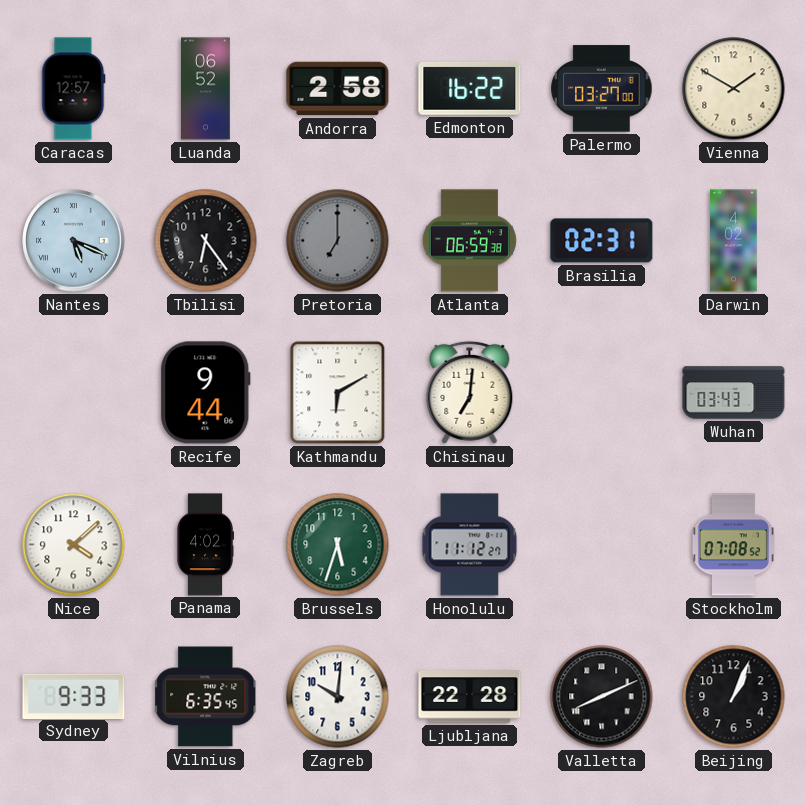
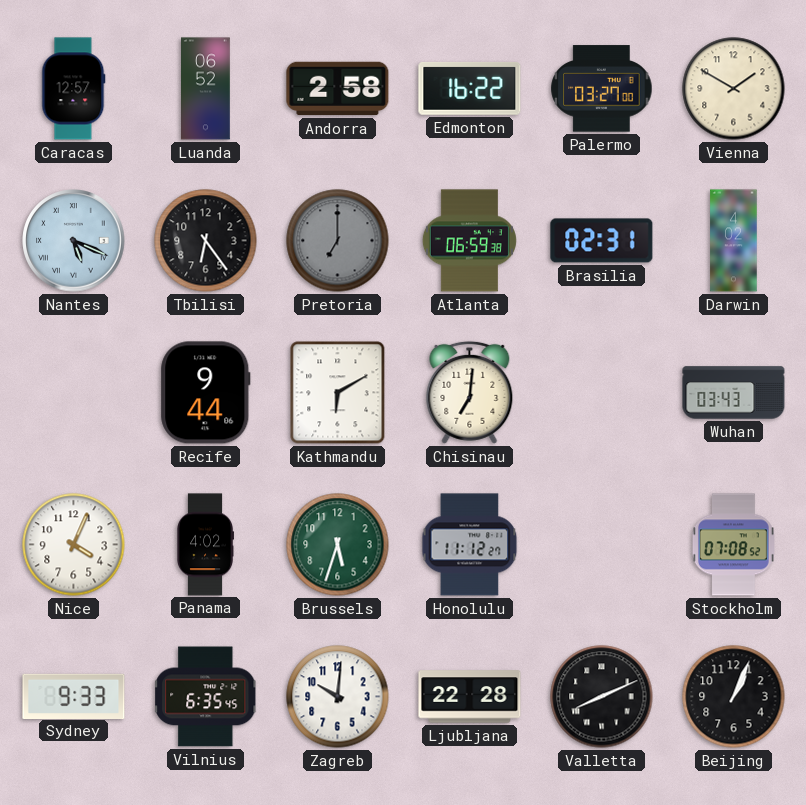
Nice: 4:08 -> 4:04 (74, 545)
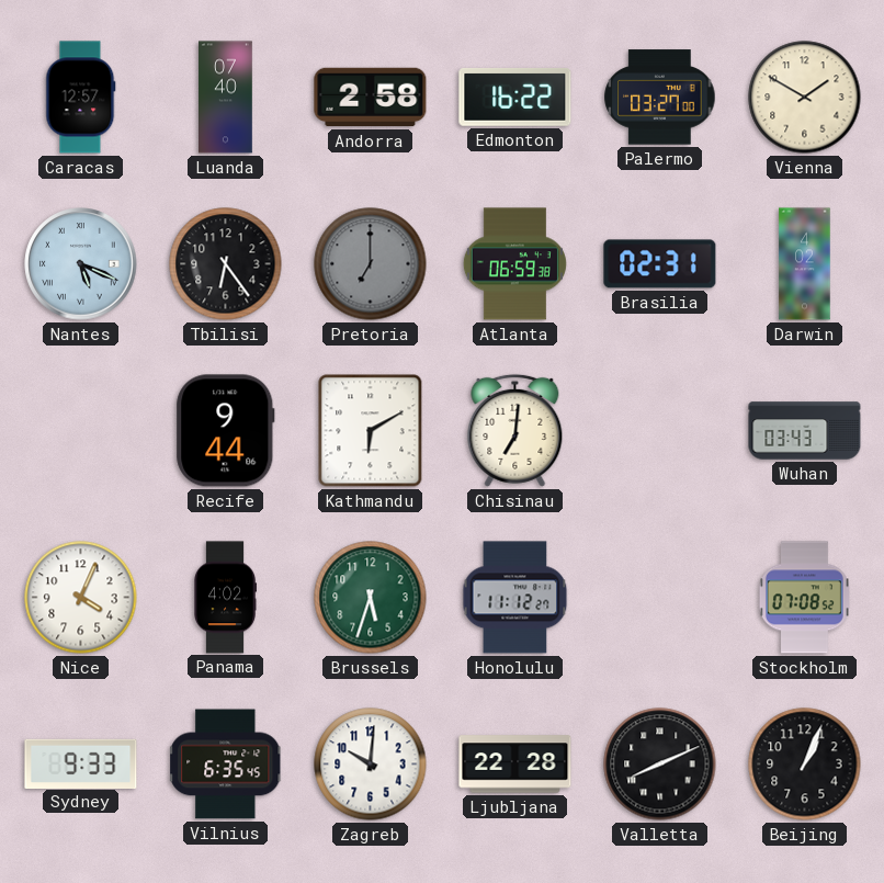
Luanda: 06:52 -> 07:40 (226, 98)
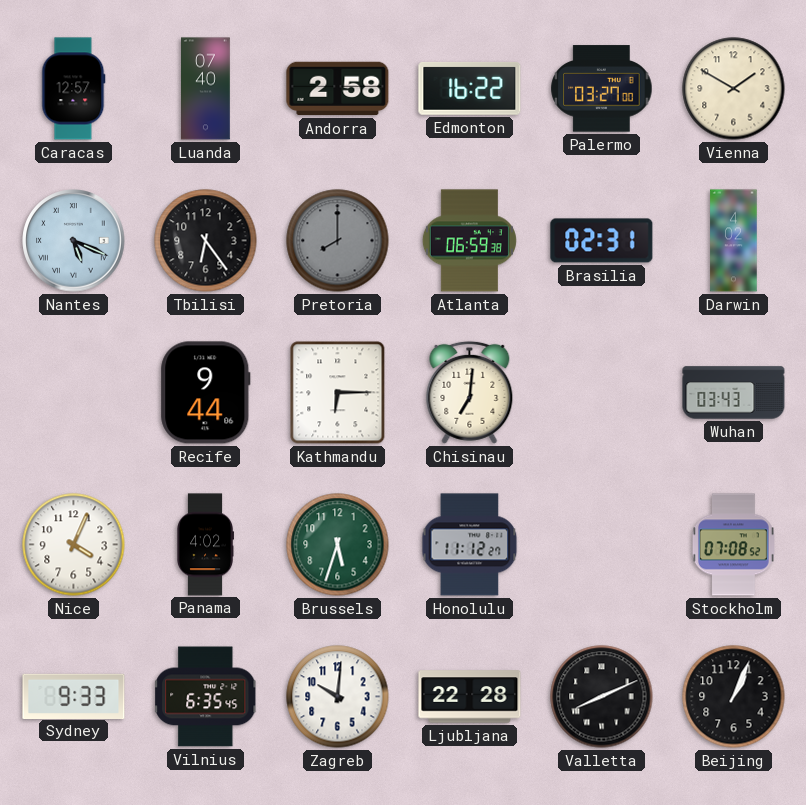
Pretoria: 7:00 -> 8:00 (338, 241)
Kathmandu: 6:10 -> 6:15 (338, 393)
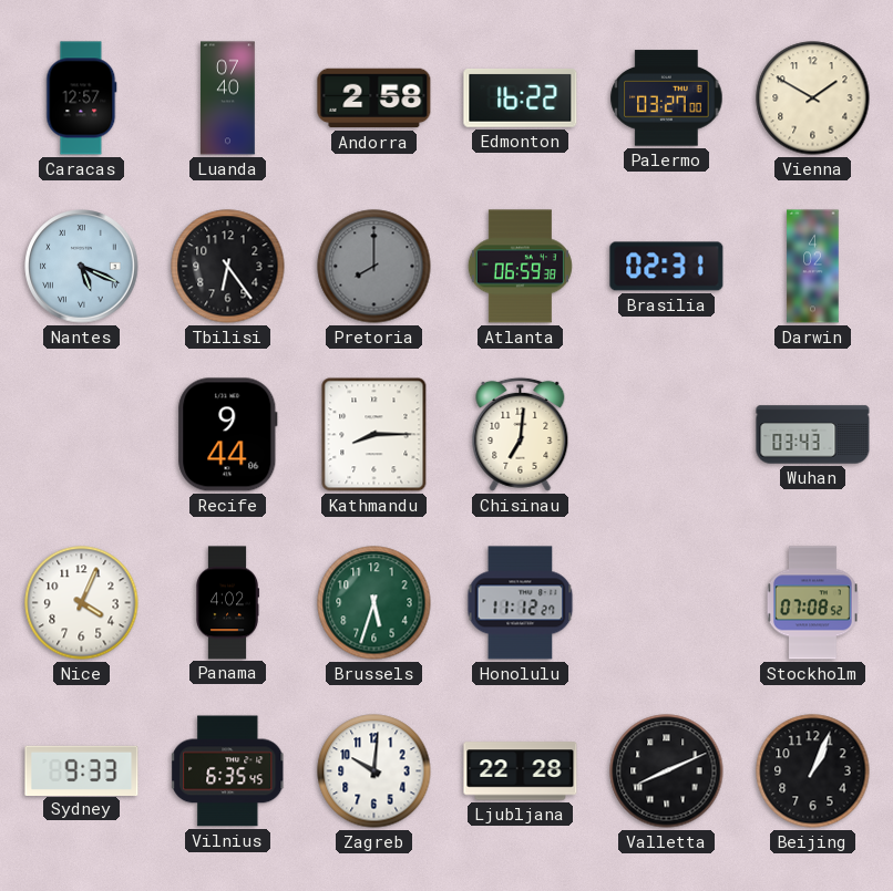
Kathmandu: 6:15 -> 8:15 (374, 435)
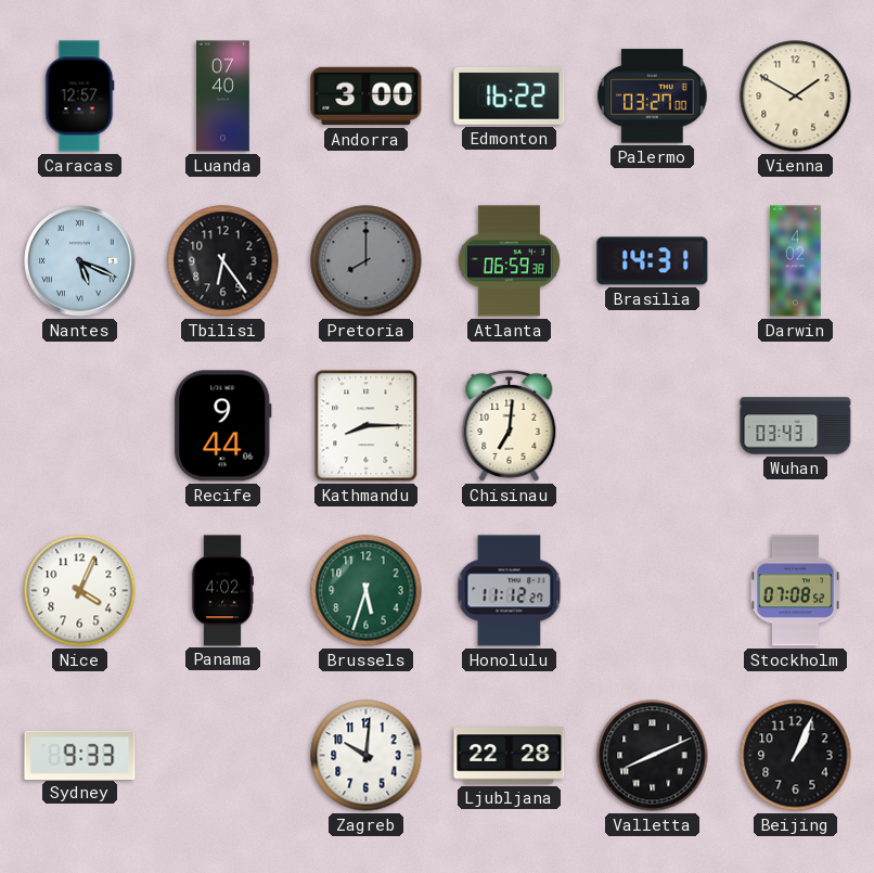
Andorra: 2:58 -> 3:00 (367, 97)
Brasilia: 02:31 -> 14:31 (653, 261)
Vilnius: 6:35 -> none (228, 771)
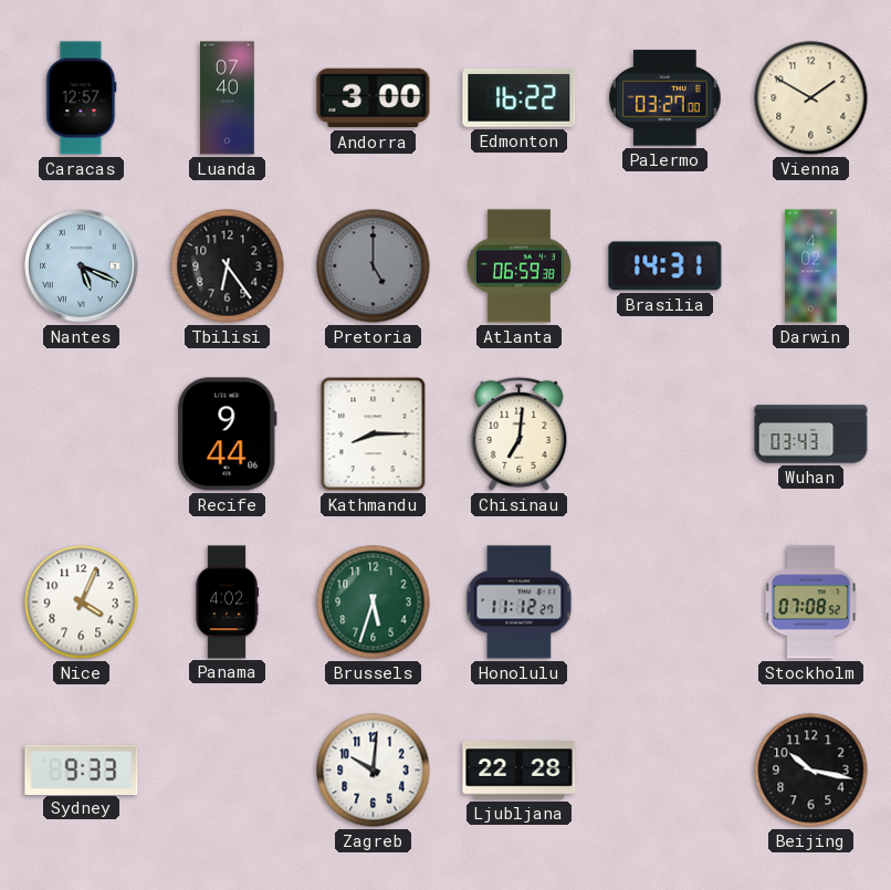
Pretoria: 8:00 -> 5:00 (374, 266)
Valletta: 8:11 -> none (653, 756)
Beijing: 1:04 -> 10:17 (811, 771)
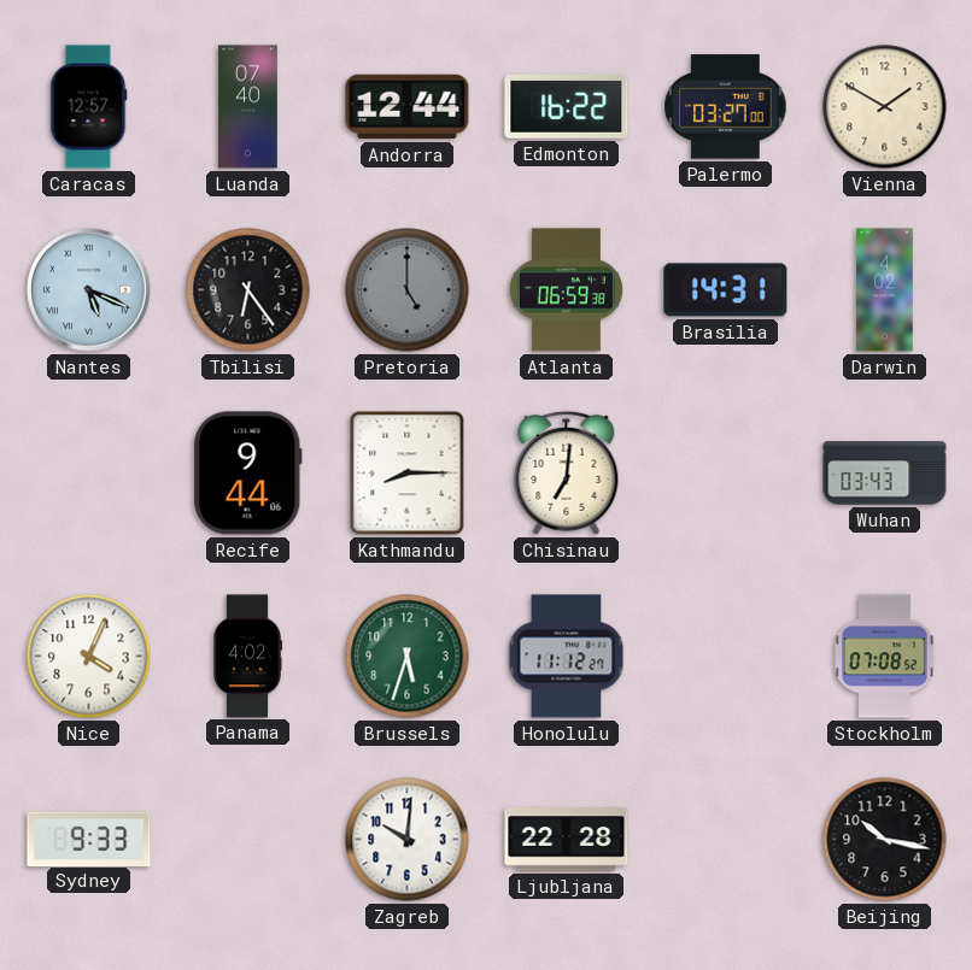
Andorra: 3:00 -> 12:44 (408, 107)
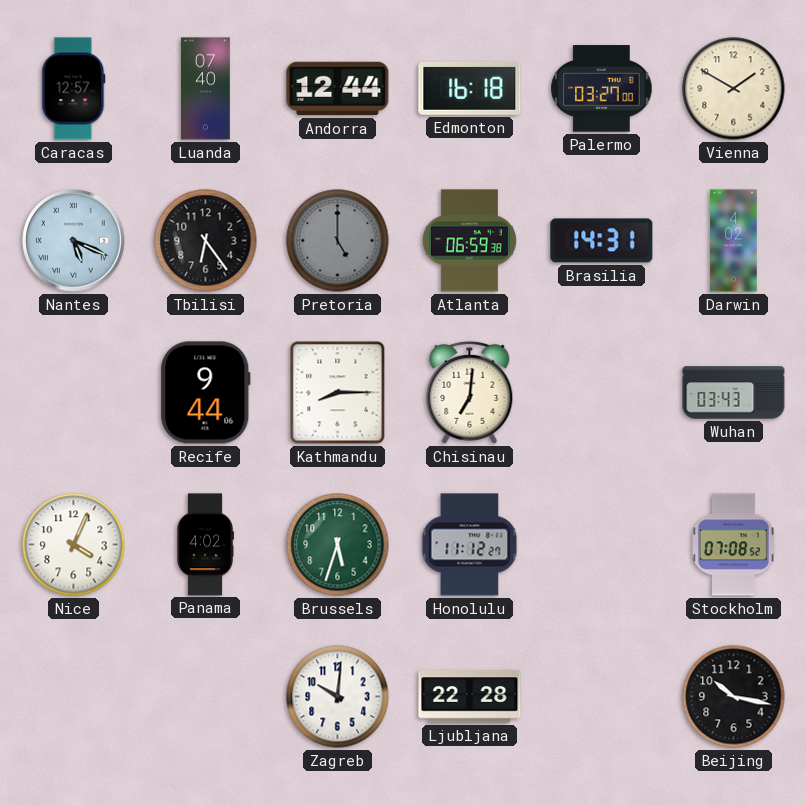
Edmonton: 16:22 -> 16:18 (470, 88)
Sydney: 9:33 -> none (89, 839)
